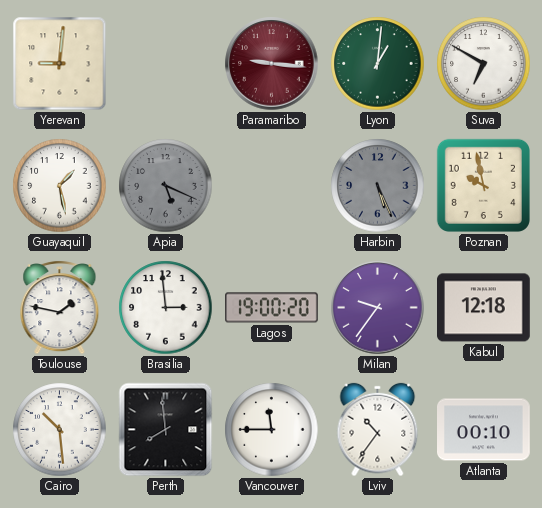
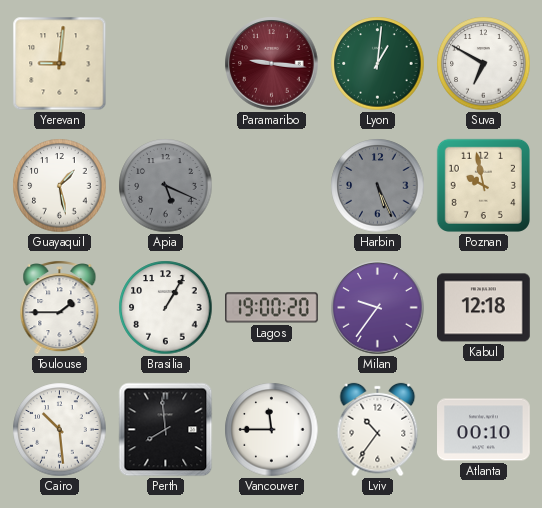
Toulouse: 1:47 -> 1:45 (60, 308)
Brasilia: 2:59 -> 1:05 (166, 308)
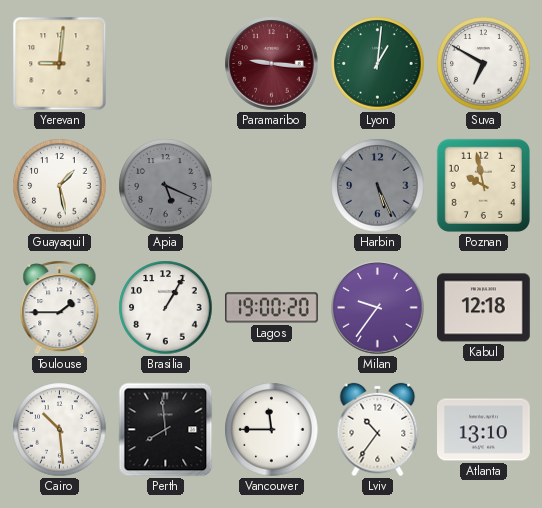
Atlanta: 00:10 -> 13:10 (484, 430)
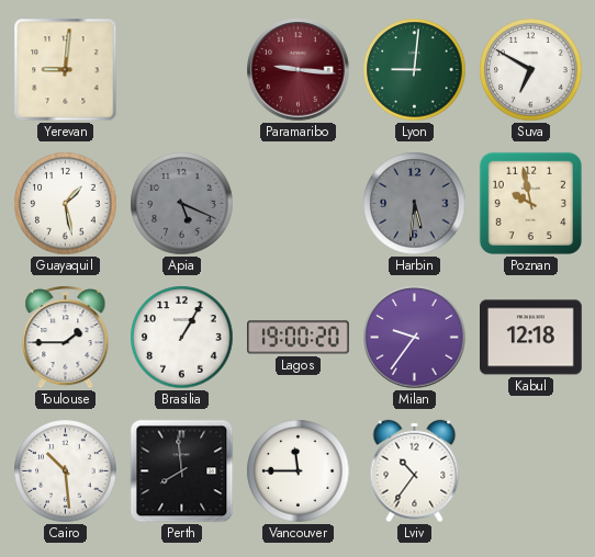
Lyon: 1:01 -> 9:01 (415, 70)
Harbin: 5:26 -> 5:31 (415, 204)
Atlanta: 13:10 -> none (484, 430)
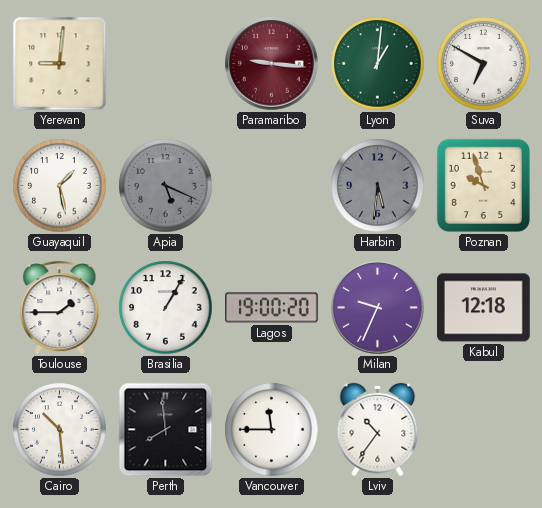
Lyon: 9:01 -> 1:01 (378, 64)
Poznan: 9:58 -> 9:57 (483, 185)
Milan: 9:36 -> 9:34 (378, 308)
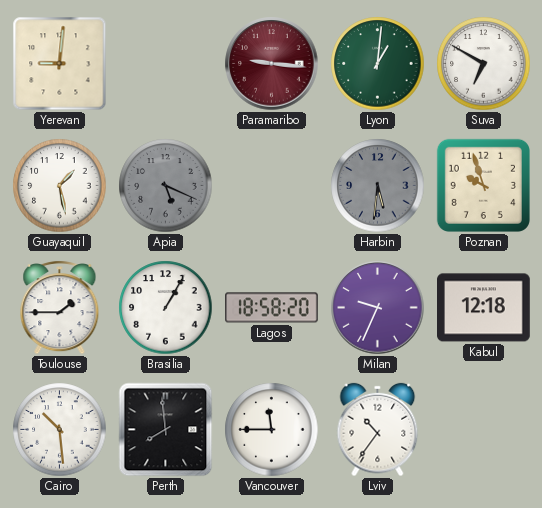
Lagos: 19:00 -> 18:58 (272, 308)
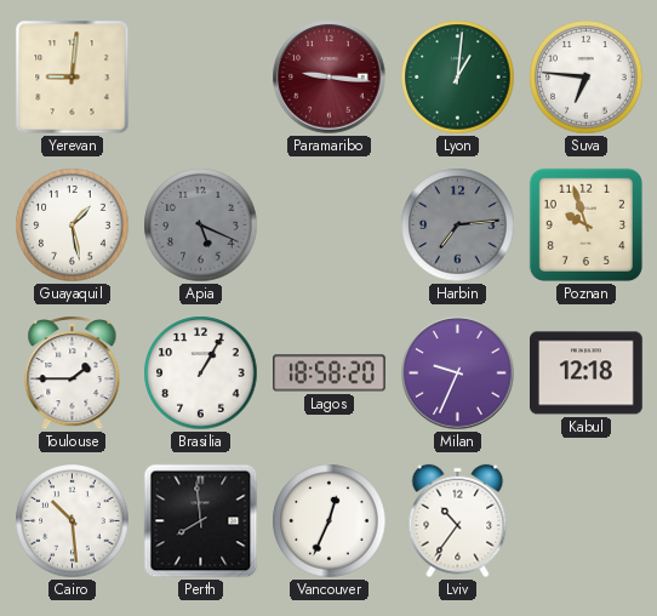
Suva: 6:50 -> 6:46 (587, 78)
Harbin: 5:31 -> 7:14 (458, 226)
Vancouver: 11:45 -> 12:34 (330, 521)
